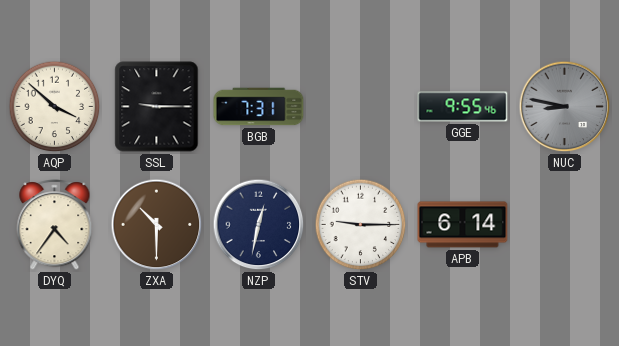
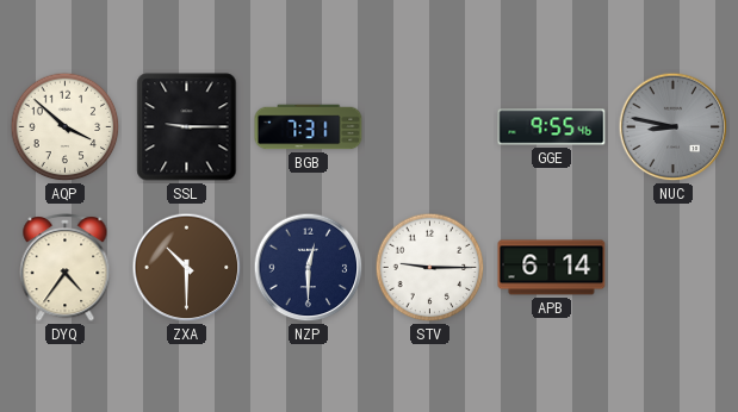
NZP: 12:32 -> 12:30 (309, 268)
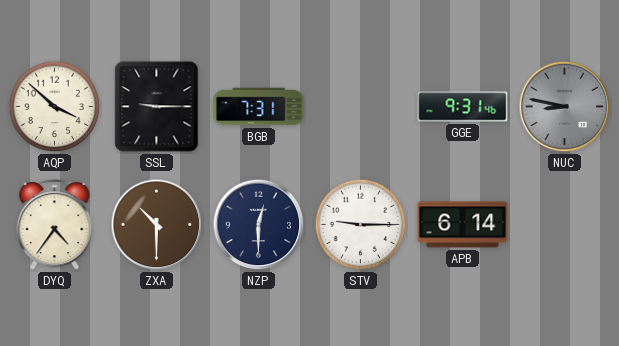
GGE: 9:55 -> 9:31 (463, 107)
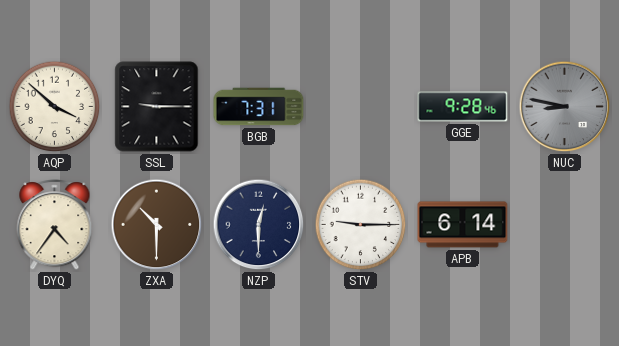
GGE: 9:31 -> 9:28 (463, 107)
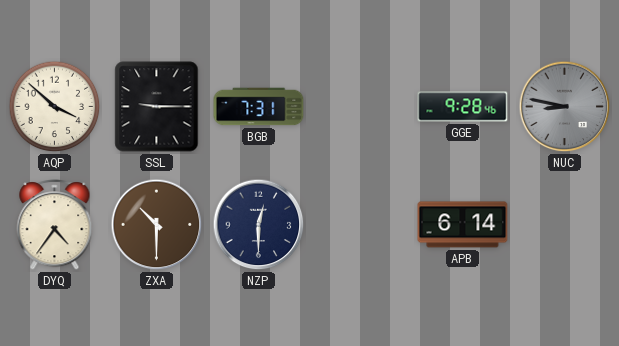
STV: 9:15 -> none (361, 225)
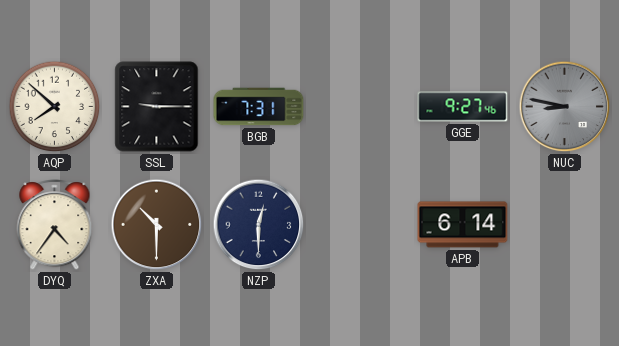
AQP: 3:52 -> 7:52 (55, 107)
GGE: 9:28 -> 9:27 (463, 107)
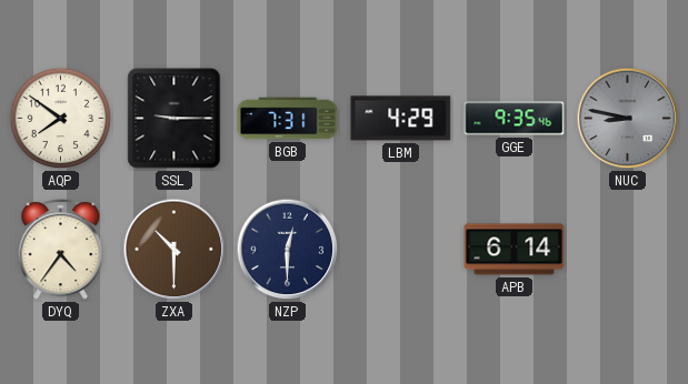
AQP: 7:52 -> 7:51 (61, 119)
LBM: none -> 4:29 (401, 119)
GGE: 9:27 -> 9:35 (515, 119)
